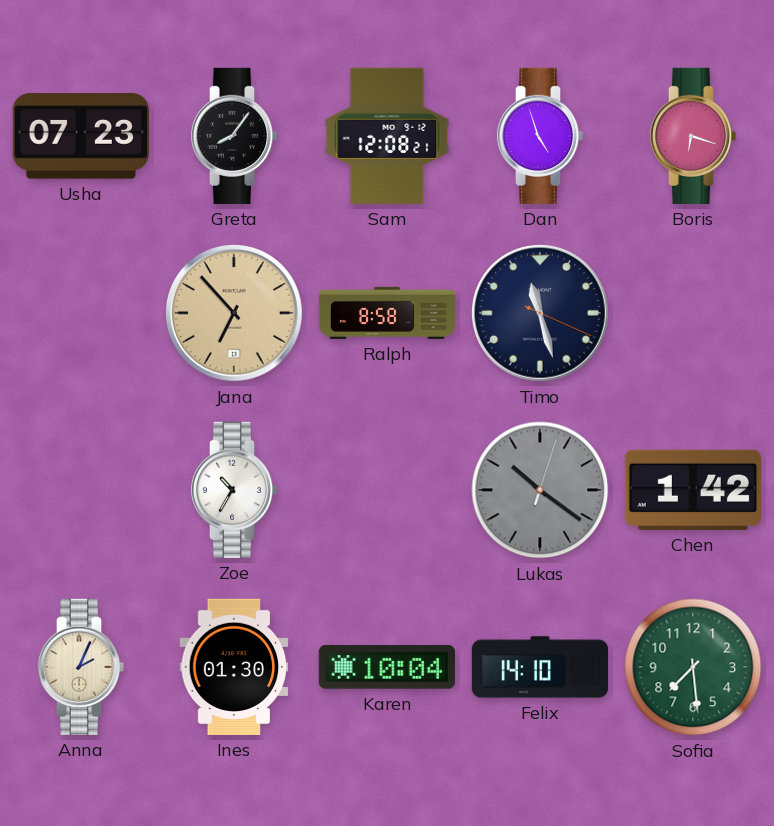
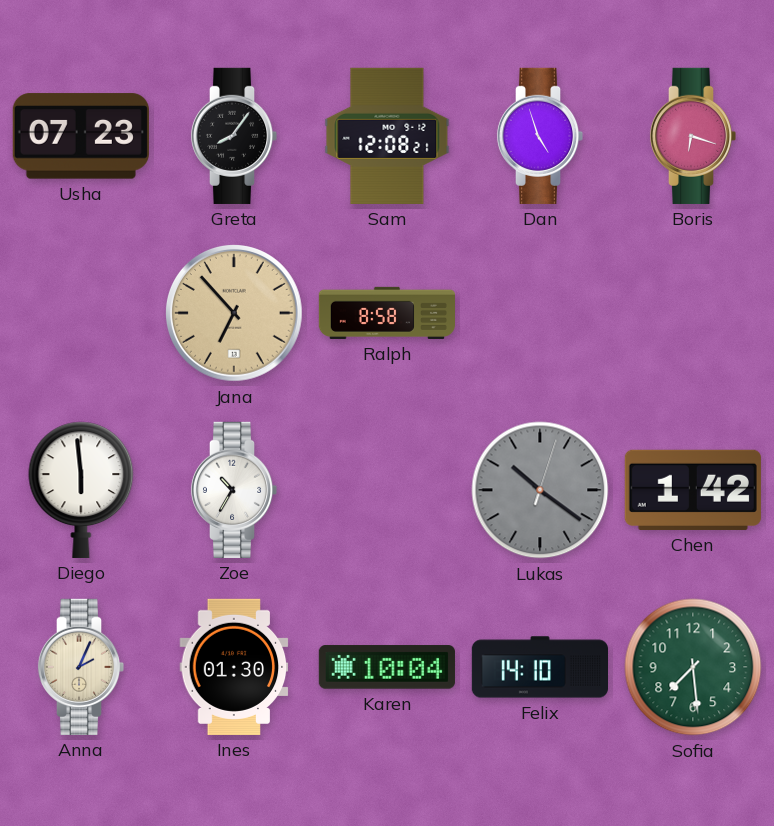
Timo: 11:27 -> none (540, 313)
Diego: none -> 5:59 (81, 490)
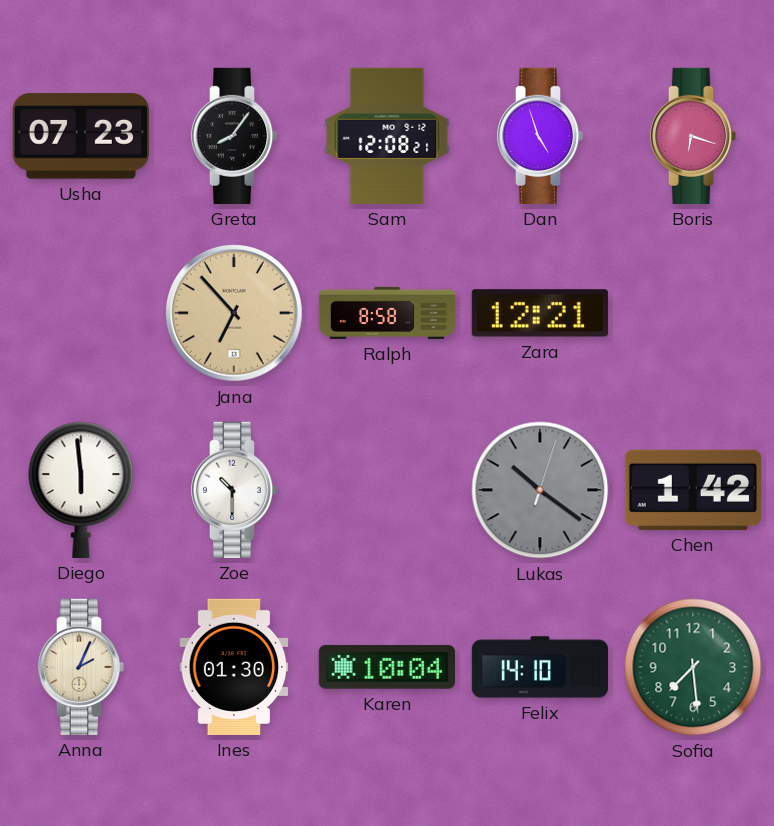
Zara: none -> 12:21 (540, 313)
Zoe: 10:35 -> 10:30 (234, 490)
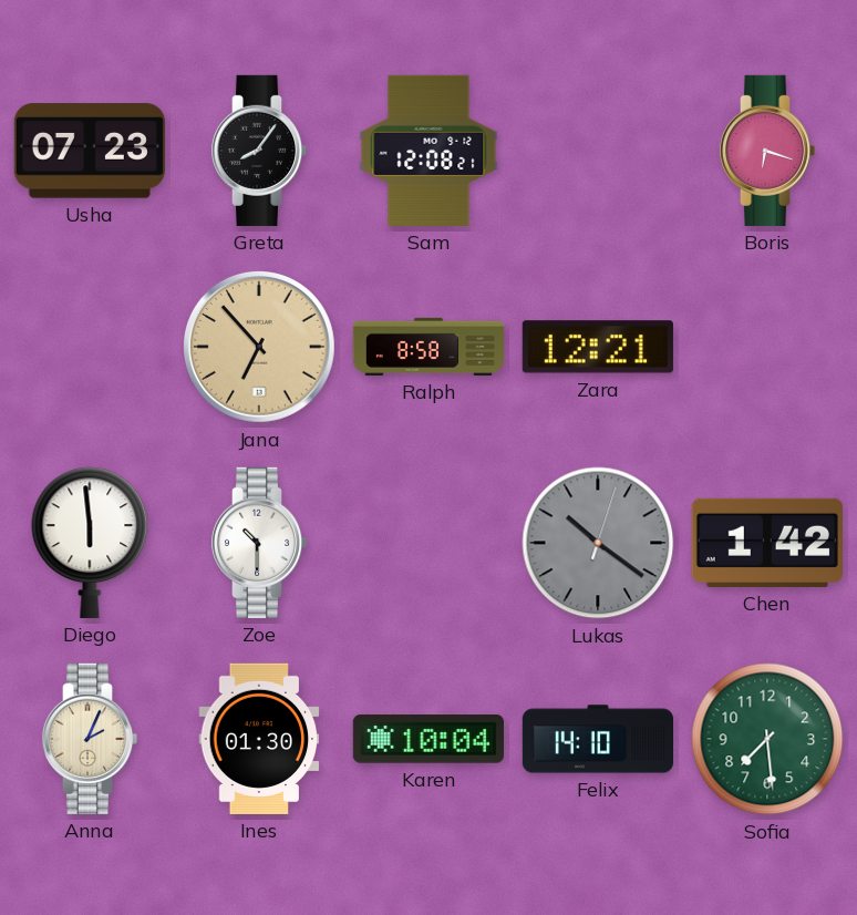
Dan: 4:57 -> none (540, 136)
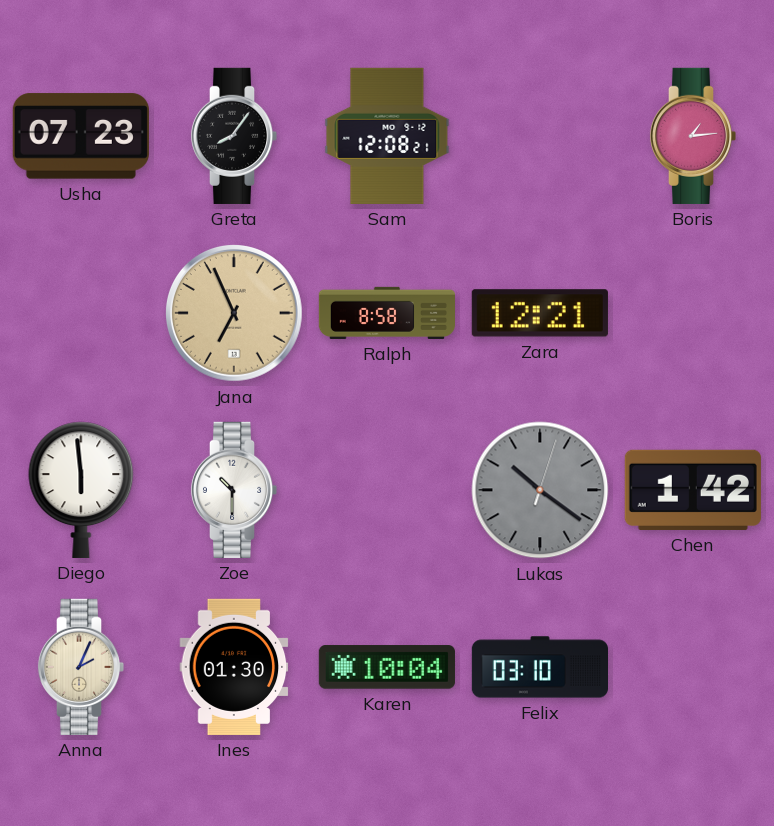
Boris: 6:18 -> 1:14 (693, 136)
Jana: 6:53 -> 6:56 (234, 313)
Felix: 14:10 -> 03:10 (539, 667)
Sofia: 7:29 -> none (767, 739)
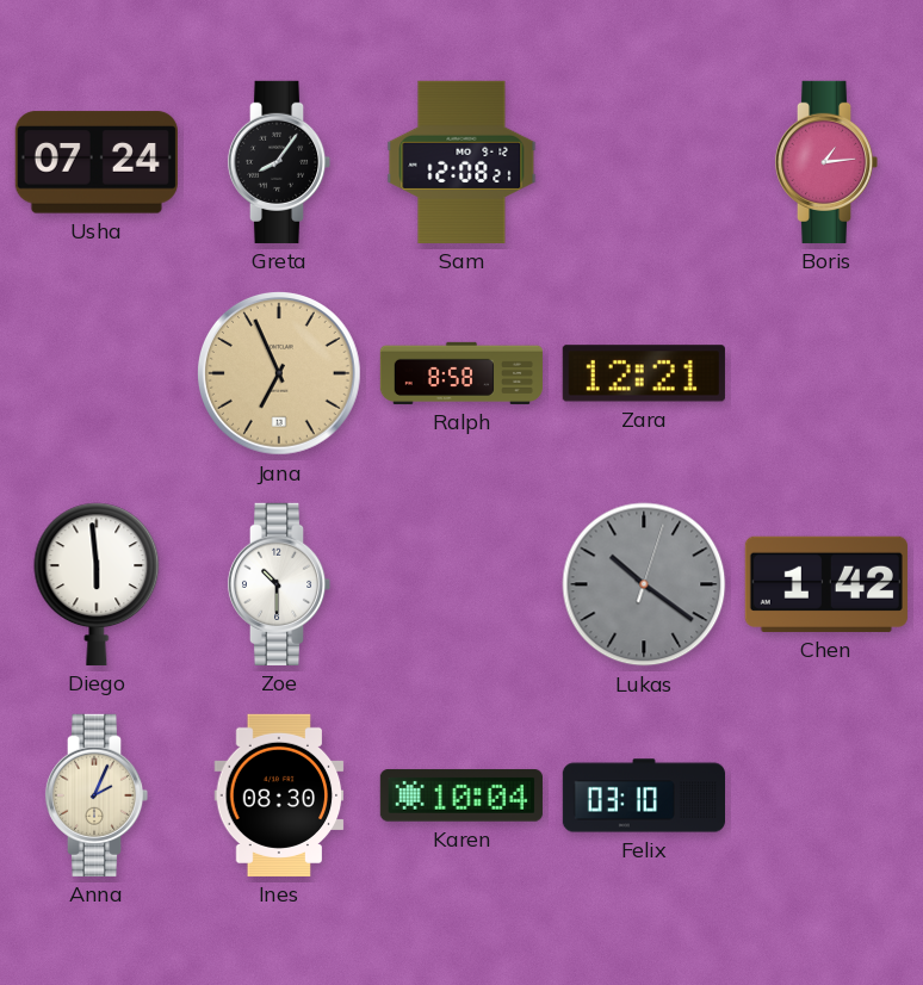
Usha: 07:23 -> 07:24 (97, 162)
Ines: 01:30 -> 08:30 (279, 795)
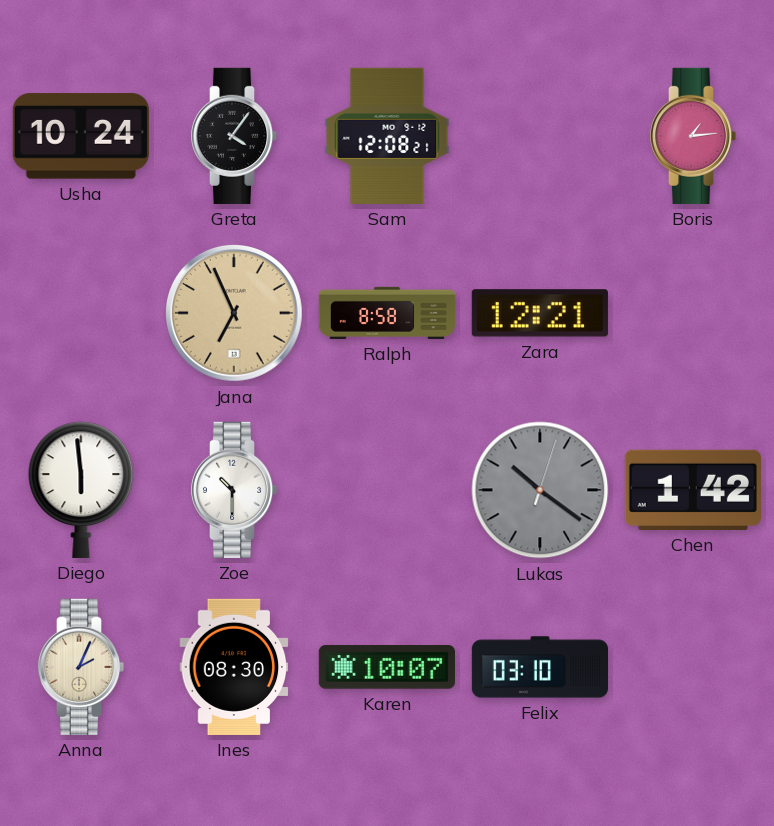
Usha: 07:24 -> 10:24 (81, 136)
Greta: 8:06 -> 4:06 (234, 136)
Karen: 10:04 -> 10:07 (387, 667)
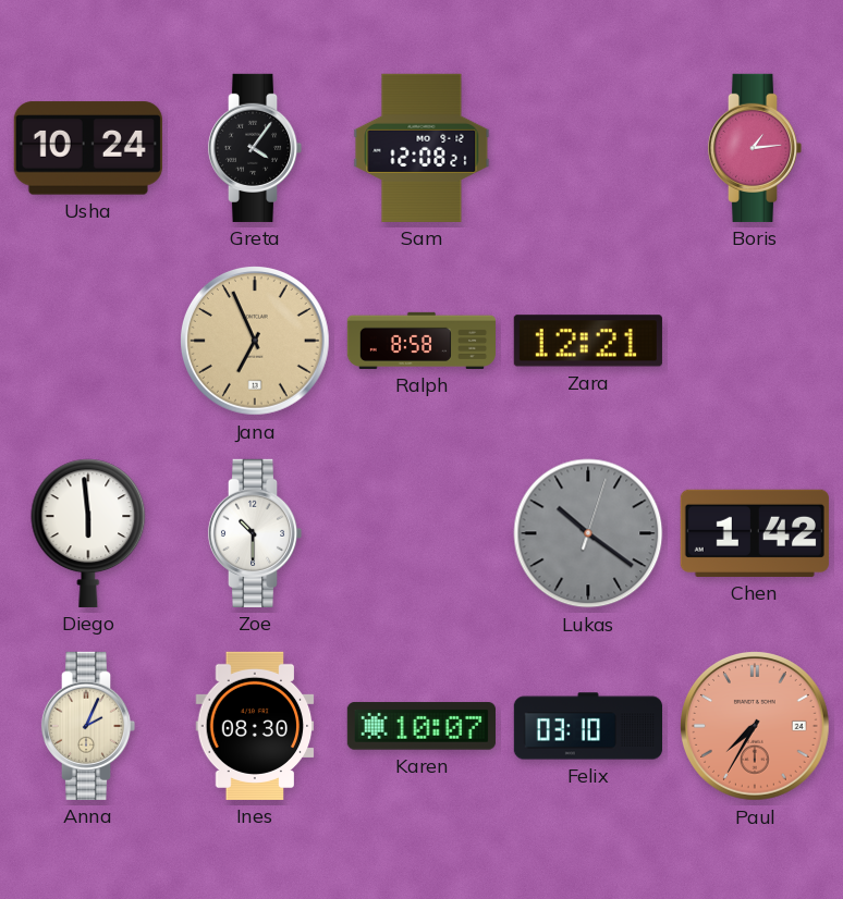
Paul: none -> 7:35 (755, 726)
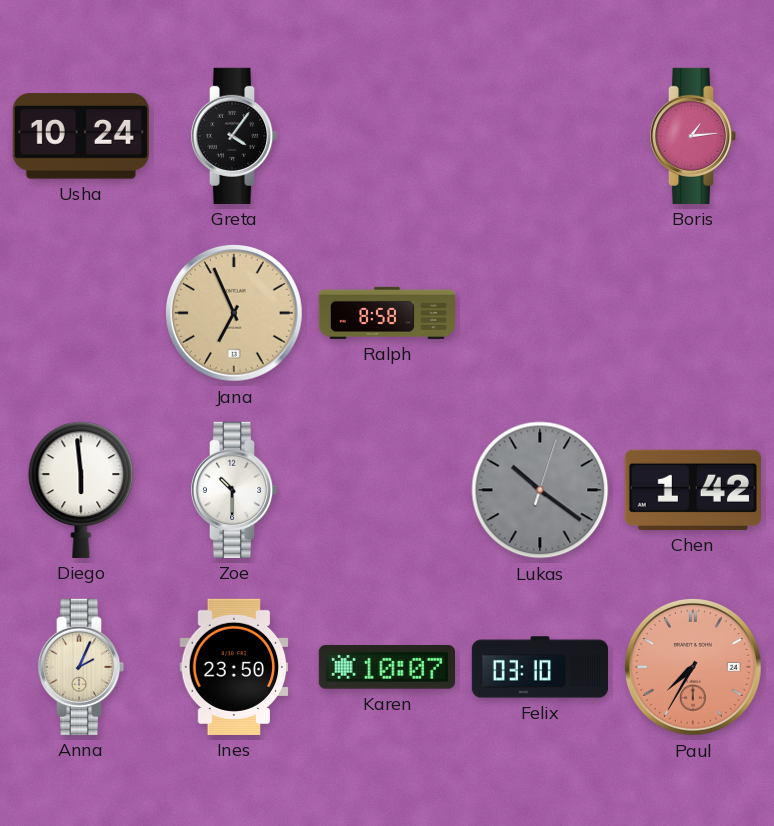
Sam: 12:08 -> none (421, 148)
Zara: 12:21 -> none (588, 341)
Ines: 08:30 -> 23:50 (234, 667)
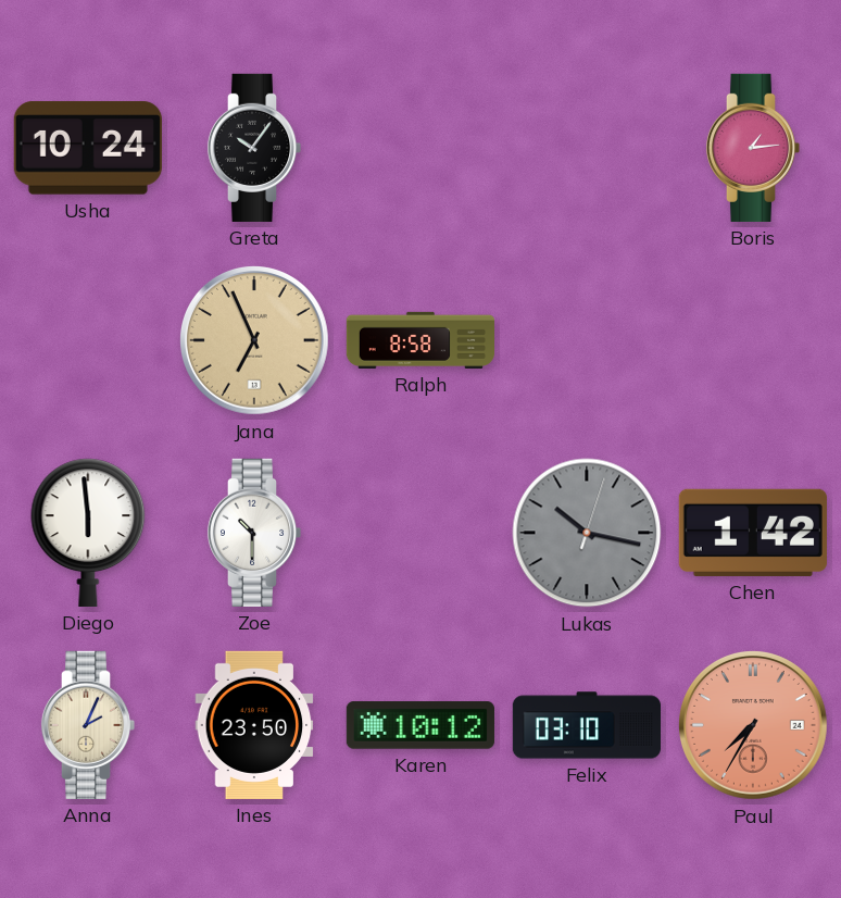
Greta: 4:06 -> 10:06 (254, 148)
Lukas: 10:21 -> 10:17 (587, 533)
Karen: 10:07 -> 10:12 (421, 725)
